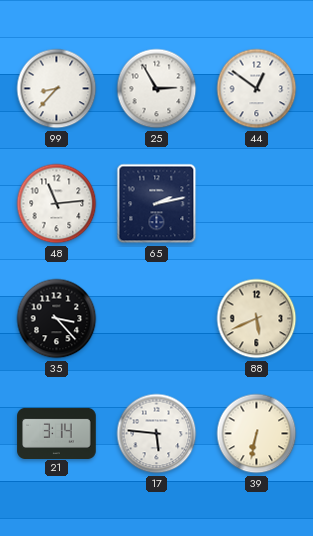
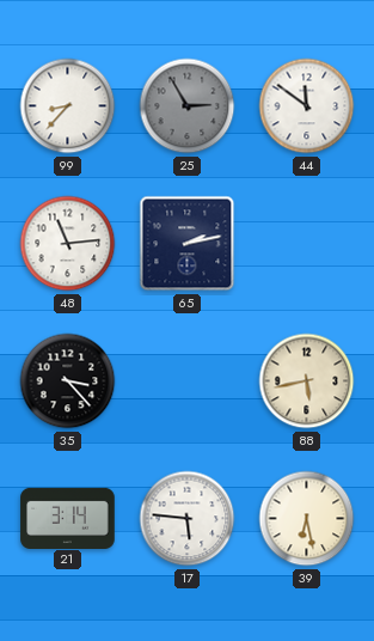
25 dial: white -> grey (188, 106)
44: 12:51 -> 11:51 (307, 106)
88: 5:41 -> 5:43 (307, 381)
39: 6:32 -> 6:28 (307, 519)
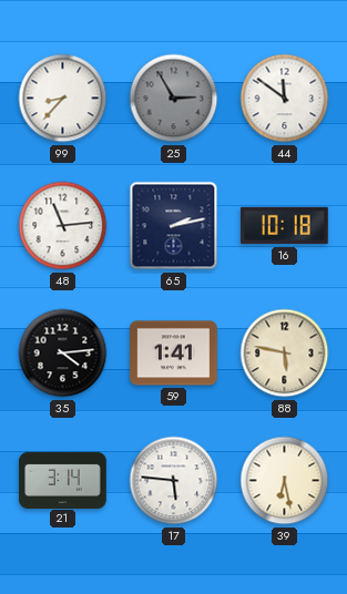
16: none -> 10:18 (285, 226)
35: 3:23 -> 4:14 (63, 354)
59: none -> 1:41 (174, 354)
88: 5:43 -> 5:47 (285, 354)
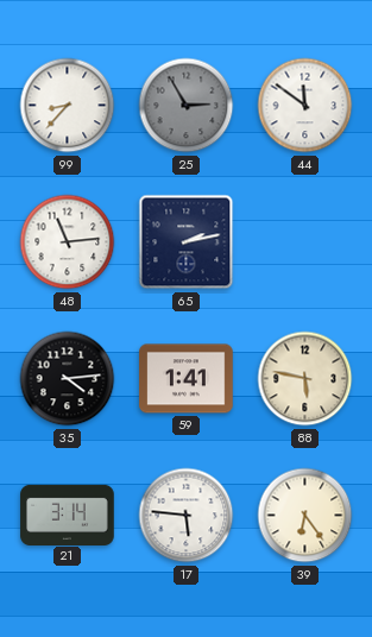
16: 10:18 -> none (285, 226)
39: 6:28 -> 6:24 (305, 516)
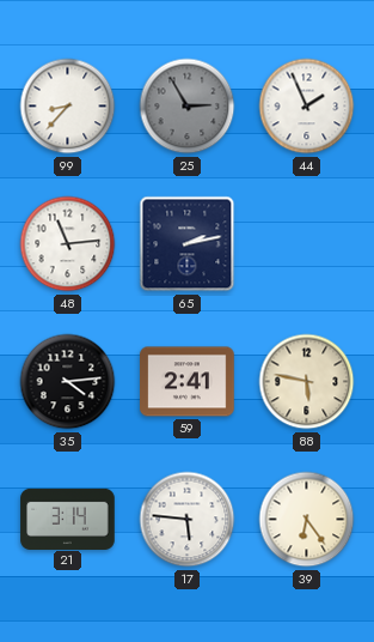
44: 11:51 -> 1:56 (307, 107)
59: 1:41 -> 2:41 (188, 382)
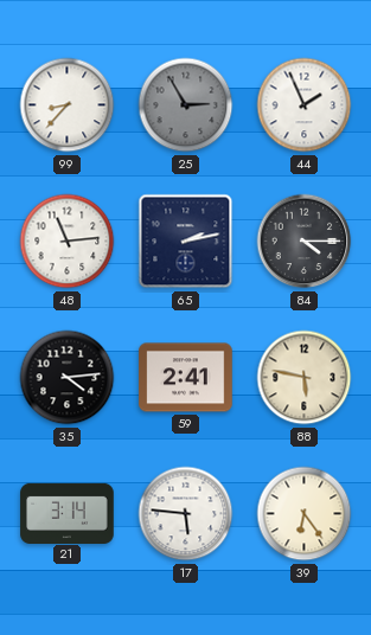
84: none -> 4:15 (305, 242)
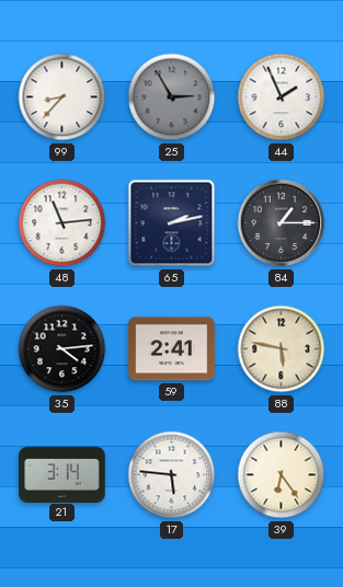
84: 4:15 -> 1:15 (282, 223)
